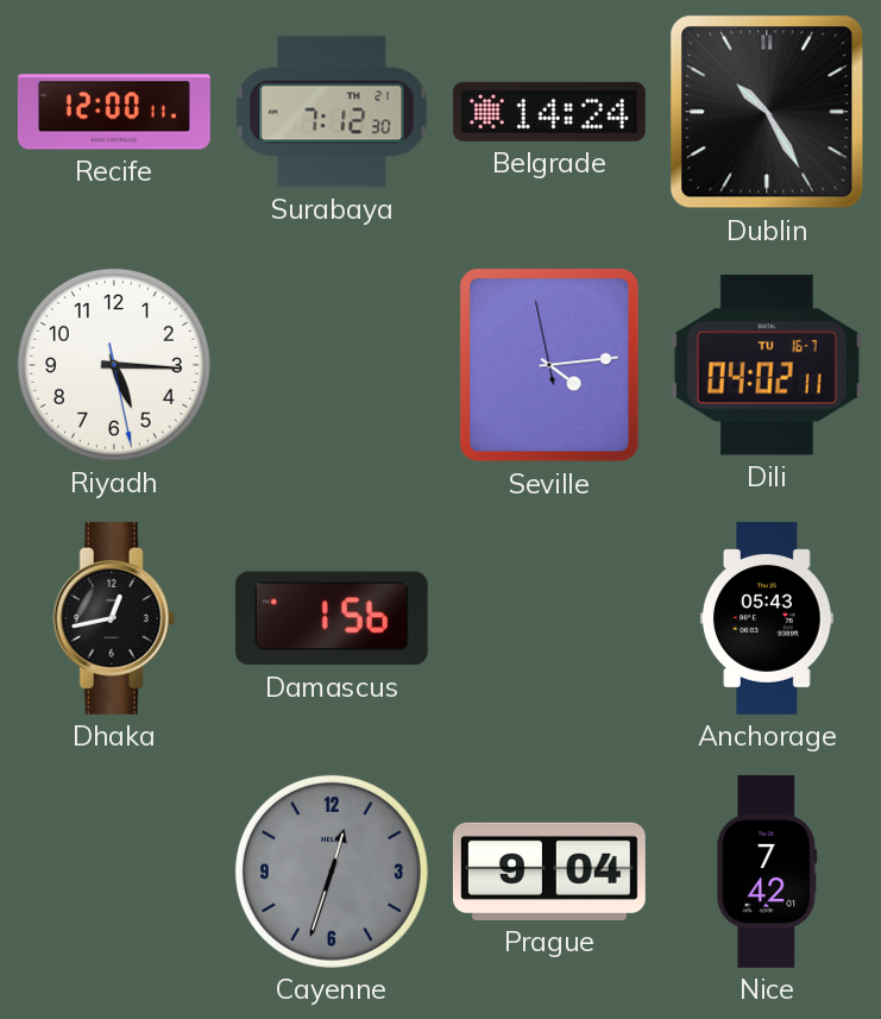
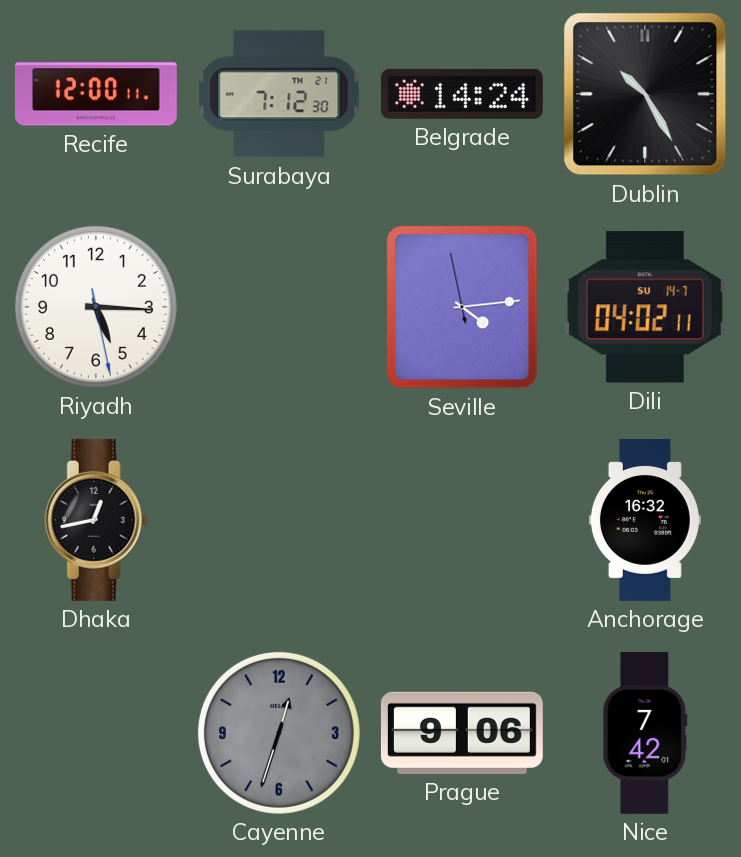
Dili date: TU 16-7 -> SU 14-7 (645, 307)
Damascus: 1:56 -> none (332, 618)
Anchorage: 05:43 -> 16:32 (645, 520)
Prague: 9:04 -> 9:06 (462, 733)
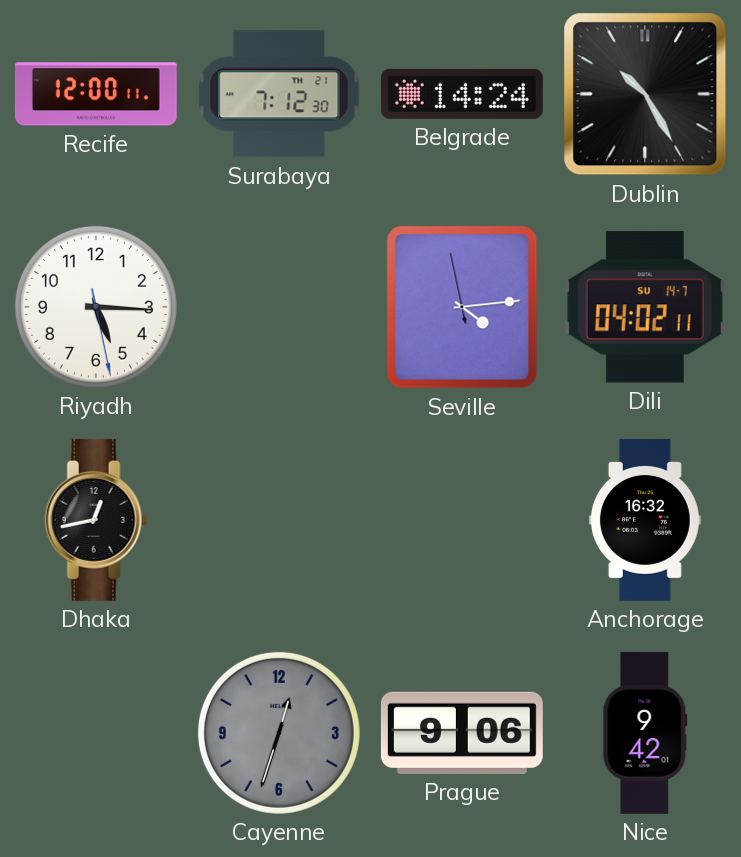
Nice: 7:42 -> 9:42 (645, 733)
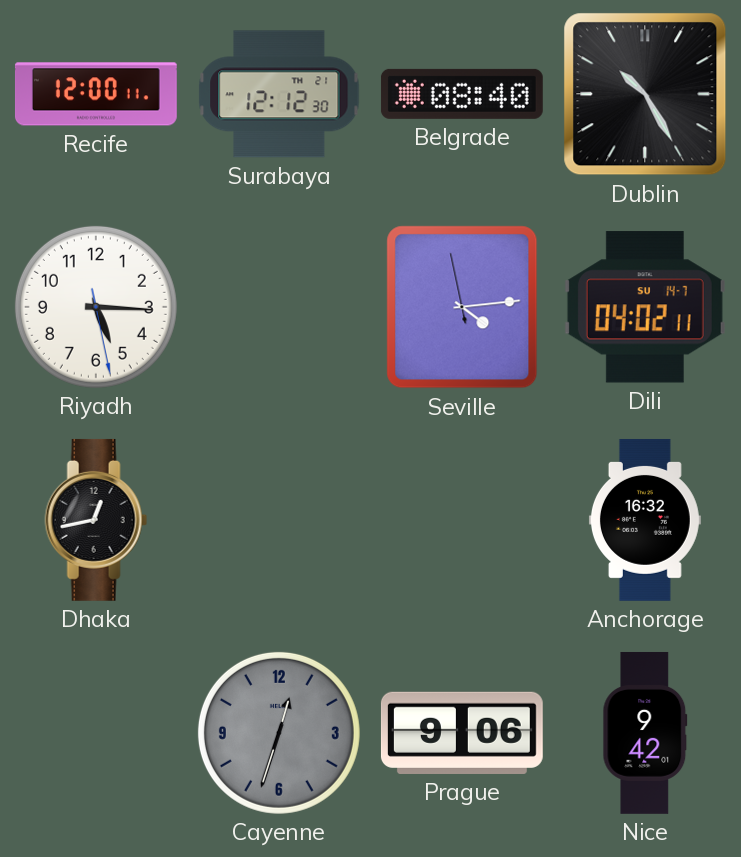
Surabaya: 7:12 -> 12:12 (279, 94)
Belgrade: 14:24 -> 08:40 (462, 94)
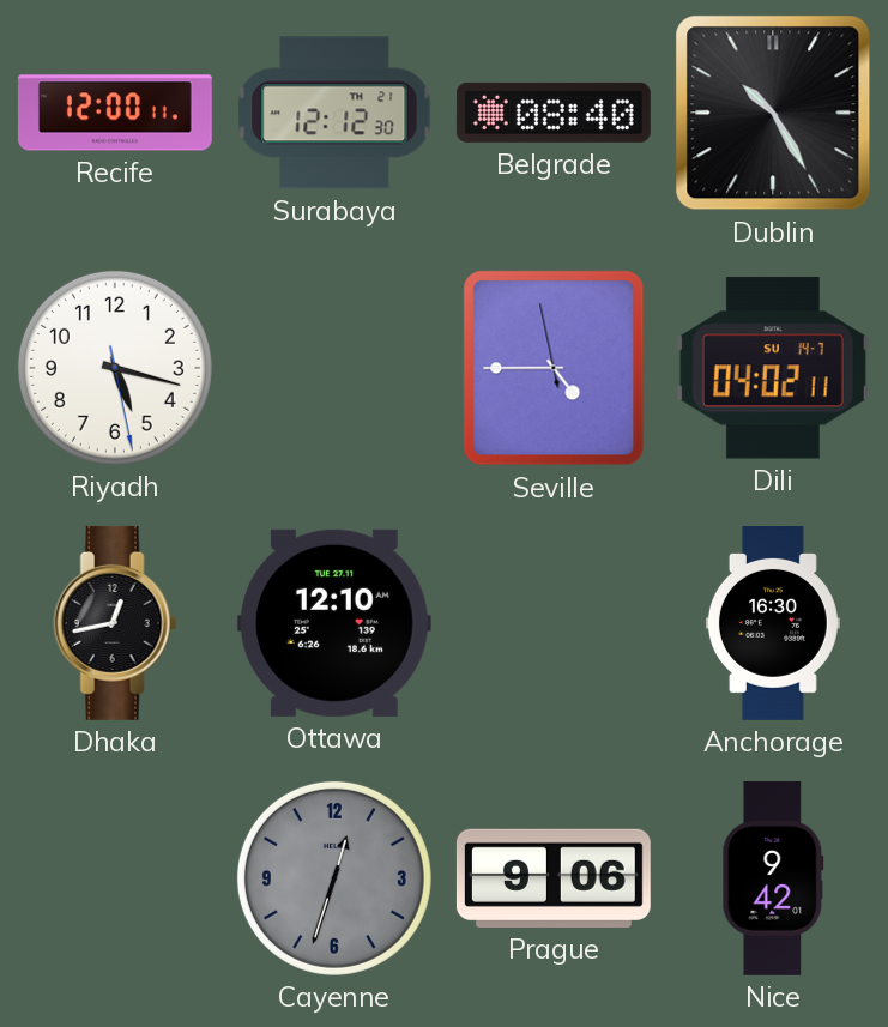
Riyadh: 5:15 -> 5:17 (115, 368)
Seville: 4:13 -> 4:44 (554, 368)
Ottawa: none -> 12:10 (334, 623)
Anchorage: 16:32 -> 16:30 (773, 623)
